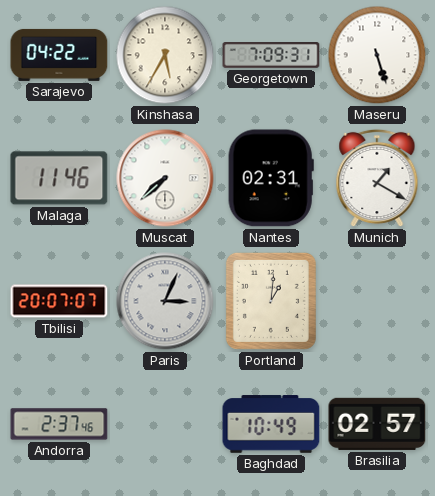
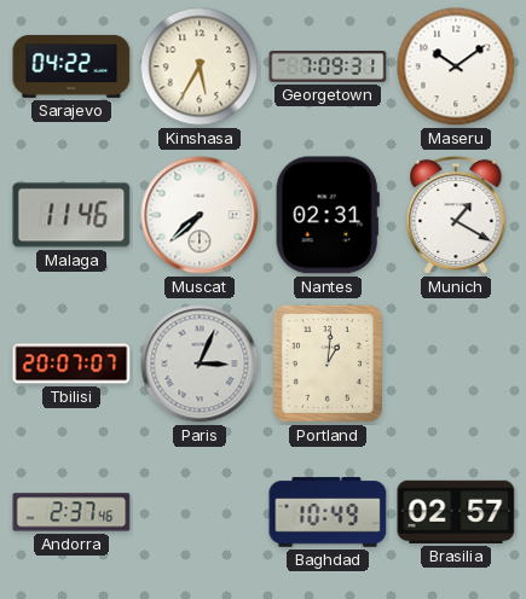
Maseru: 5:27 -> 10:09 (456, 66)
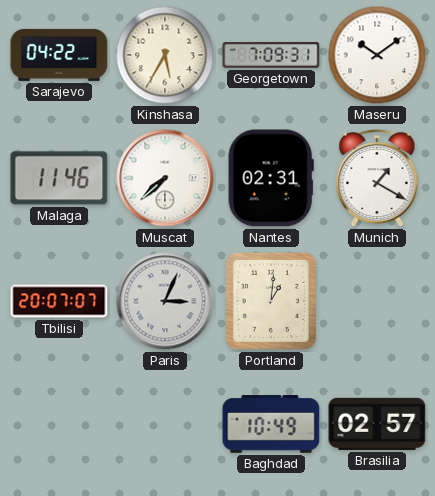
Andorra: 2:37 -> none (71, 512)
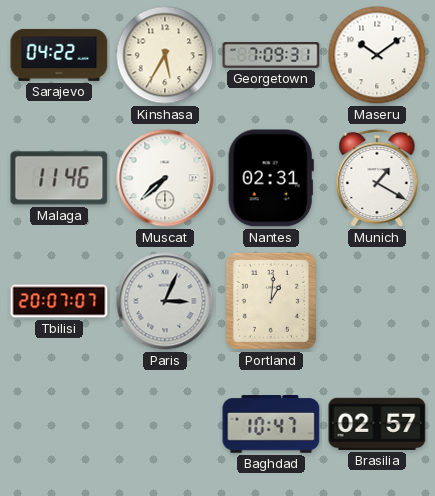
Baghdad: 10:49 -> 10:47 (271, 424)
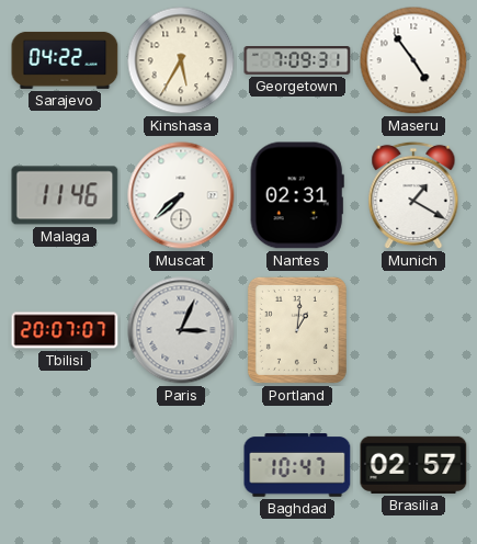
Maseru: 10:09 -> 4:54 (413, 60)
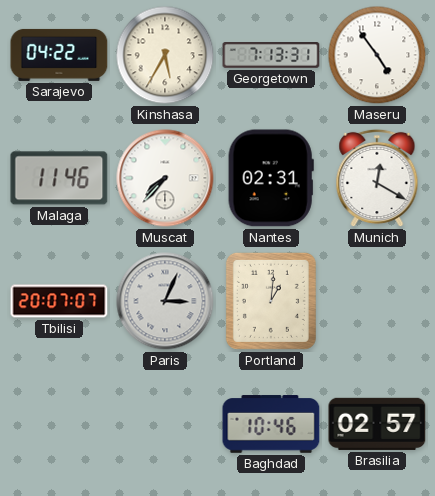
Georgetown: 7:09 -> 7:13 (271, 56)
Muscat: 7:38 -> 7:37 (165, 178)
Munich: 1:20 -> 12:20 (377, 178)
Baghdad: 10:47 -> 10:46 (271, 424)
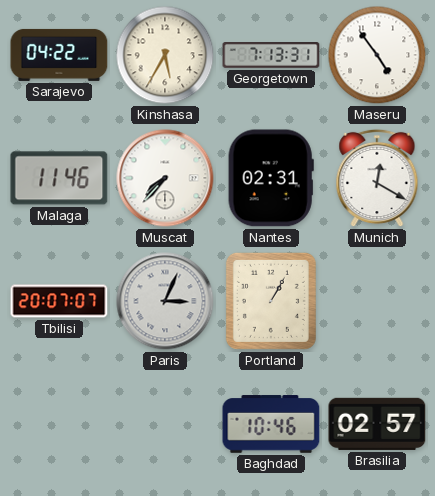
Portland: 1:01 -> 1:05 (271, 301)
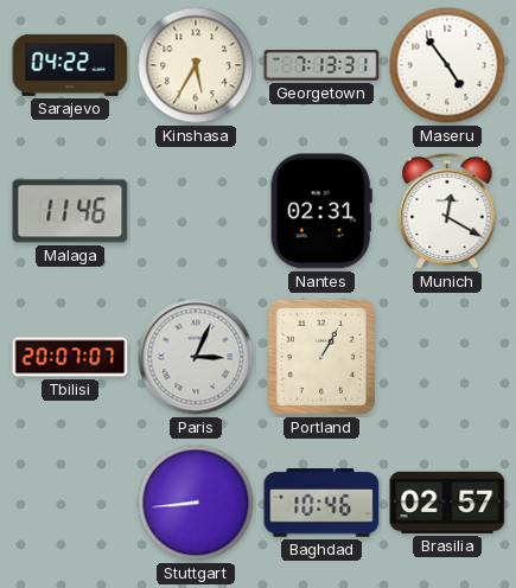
Muscat: 7:37 -> none (165, 178)
Stuttgart: none -> 8:44 (196, 503)
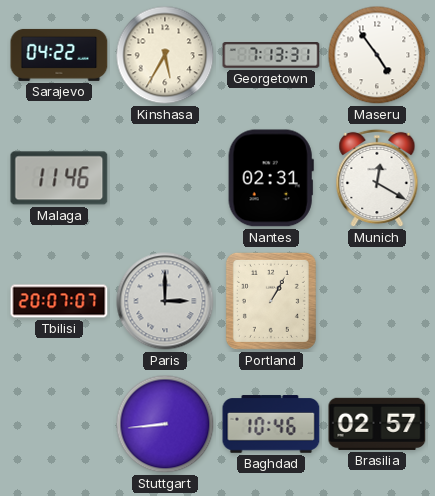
Paris: 3:04 -> 3:00 (165, 301)
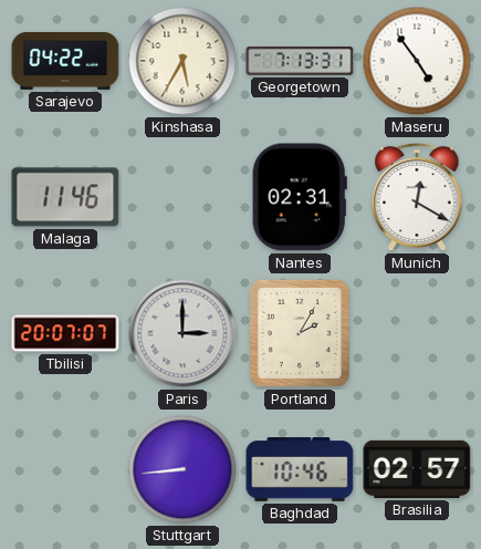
Portland: 1:05 -> 2:05 (300, 333)
